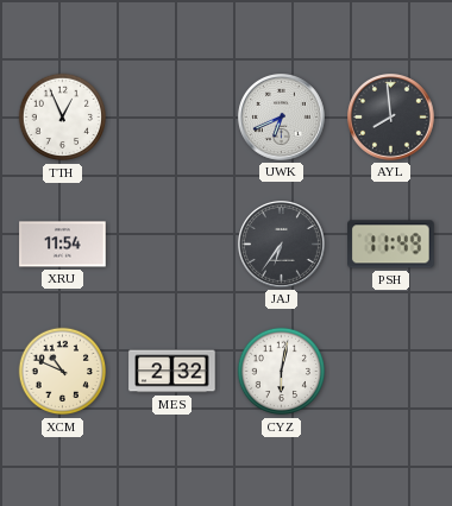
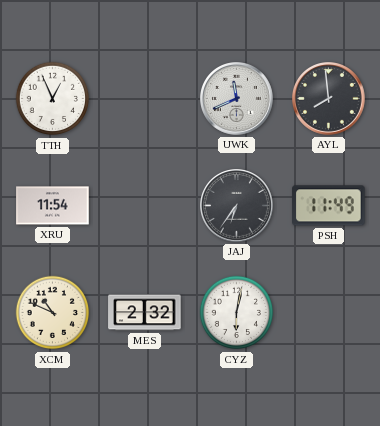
UWK: 6:41 -> 11:41 (237, 99)
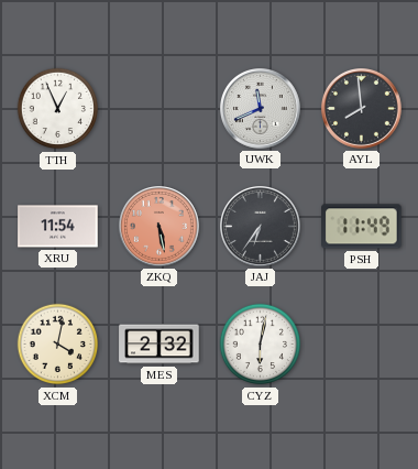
ZKQ: none -> 5:28 (159, 227)
XCM: 10:49 -> 4:02 (58, 345)
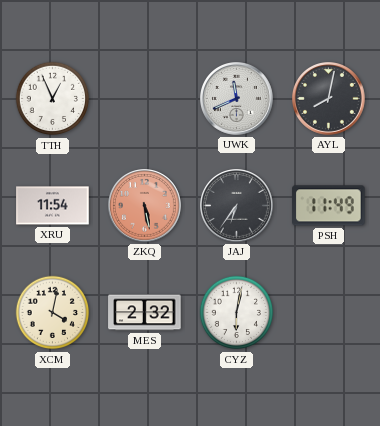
AYL: 7:59 -> 8:02 (329, 99)
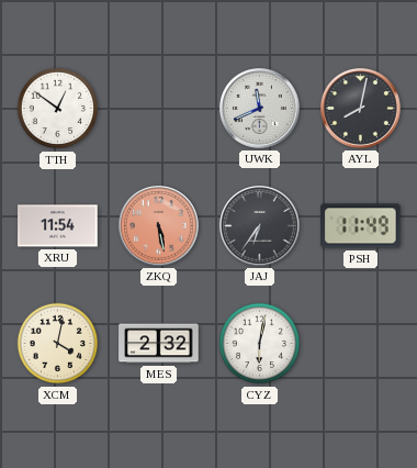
TTH: 12:56 -> 12:51 (58, 109)
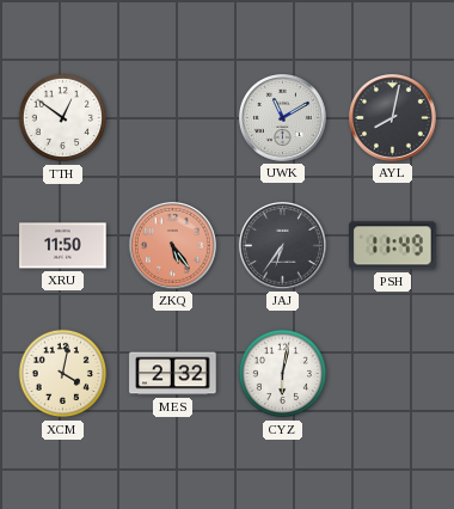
UWK: 11:41 -> 11:10 (283, 118)
XRU: 11:54 -> 11:50 (63, 246)
ZKQ: 5:28 -> 5:24 (173, 246)
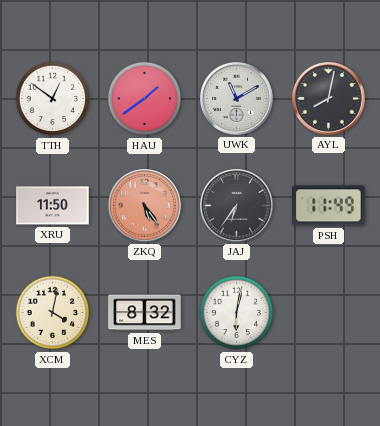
HAU: none -> 1:39 (145, 99)
MES: 2:32 -> 8:32 (145, 313)
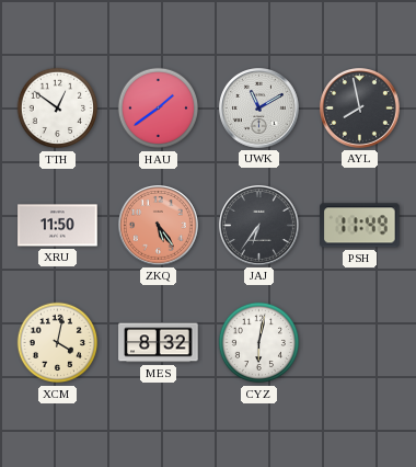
AYL: 8:02 -> 7:58 (360, 109)
